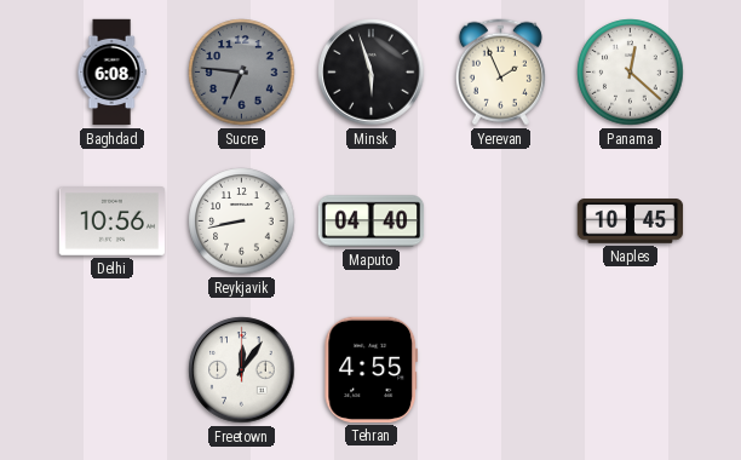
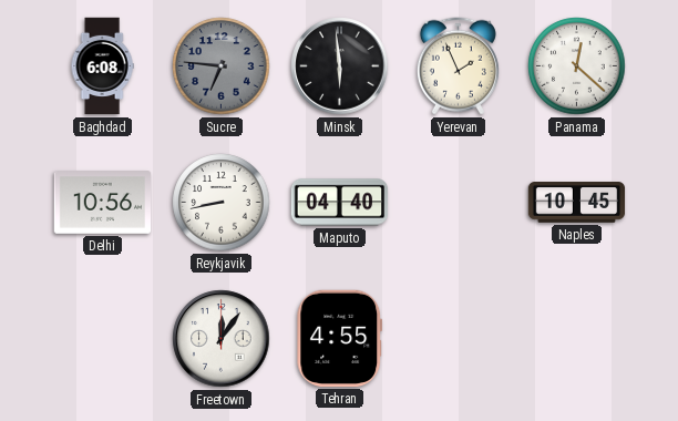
Minsk: 5:57 -> 5:59 (340, 66)
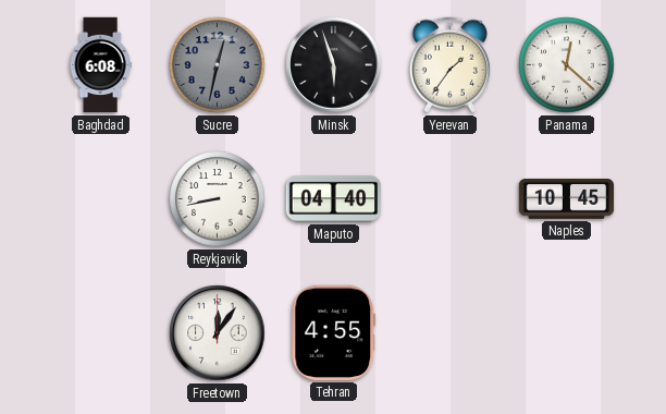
Sucre: 6:46 -> 12:32 (218, 65)
Minsk: 5:59 -> 5:57 (334, 65)
Yerevan: 1:56 -> 1:36 (449, 65)
Delhi: 10:56 -> none (102, 203)
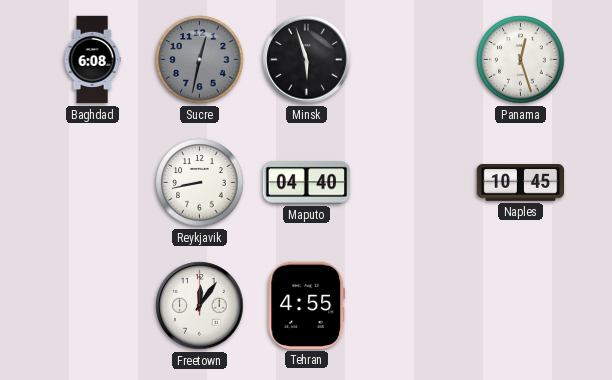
Yerevan: 1:36 -> none (449, 65)
Panama: 12:22 -> 12:27 (521, 60)
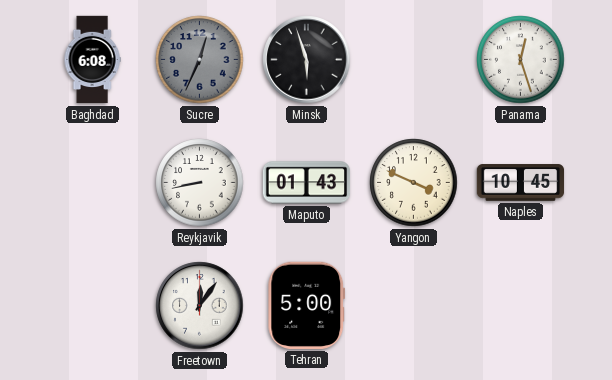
Sucre: 12:32 -> 12:34 (200, 60)
Maputo: 04:40 -> 01:43 (307, 183)
Yangon: none -> 3:49 (414, 183)
Tehran: 4:55 -> 5:00 (307, 305)
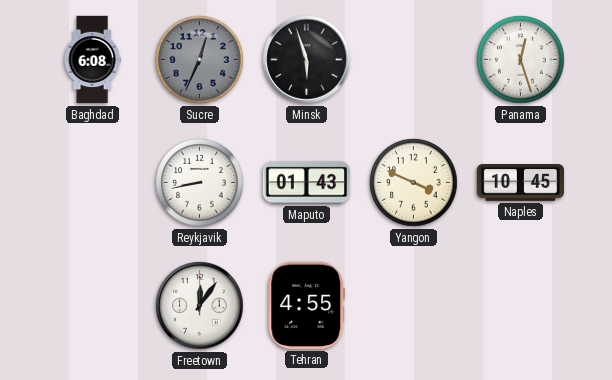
Tehran: 5:00 -> 4:55 (307, 305)
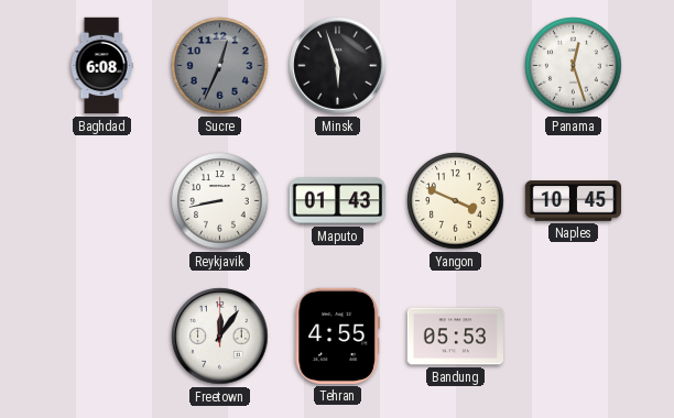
Bandung: none -> 05:53 (455, 337)
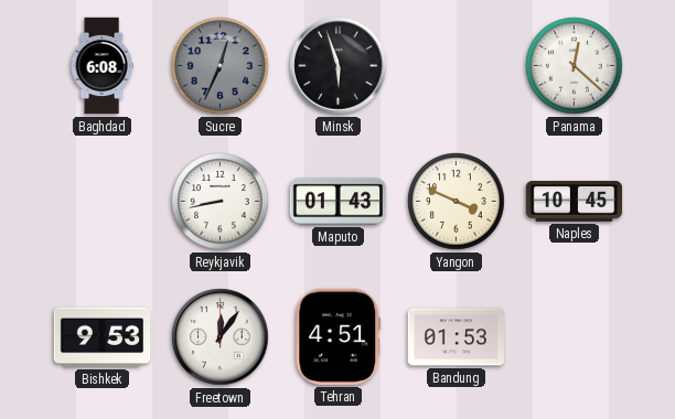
Panama: 12:27 -> 12:22 (575, 66)
Bishkek: none -> 9:53 (103, 337)
Tehran: 4:55 -> 4:51 (339, 336)
Bandung: 05:53 -> 01:53 (456, 337)
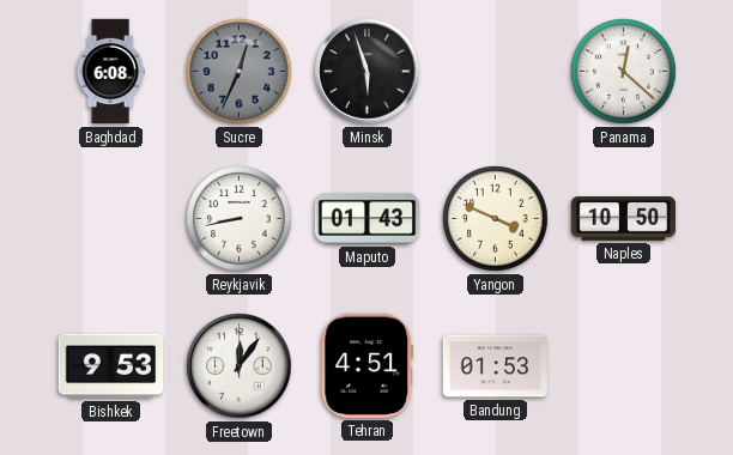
Naples: 10:45 -> 10:50 (624, 219)
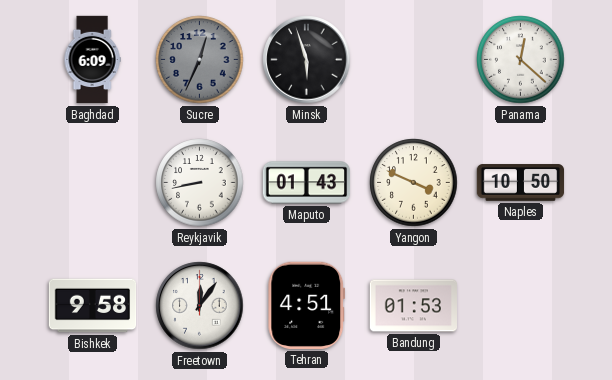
Baghdad: 6:08 -> 6:09 (92, 60)
Bishkek: 9:53 -> 9:58 (93, 306)
